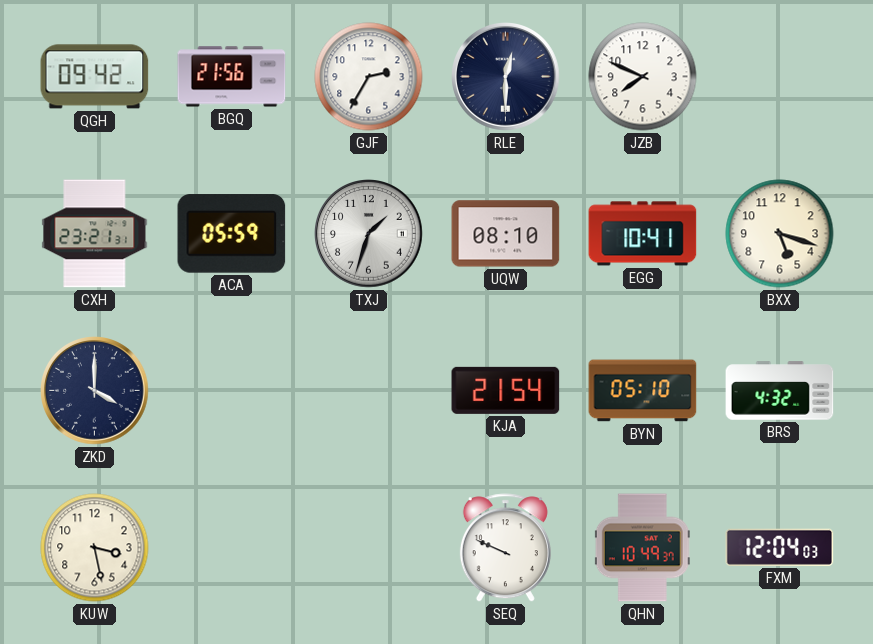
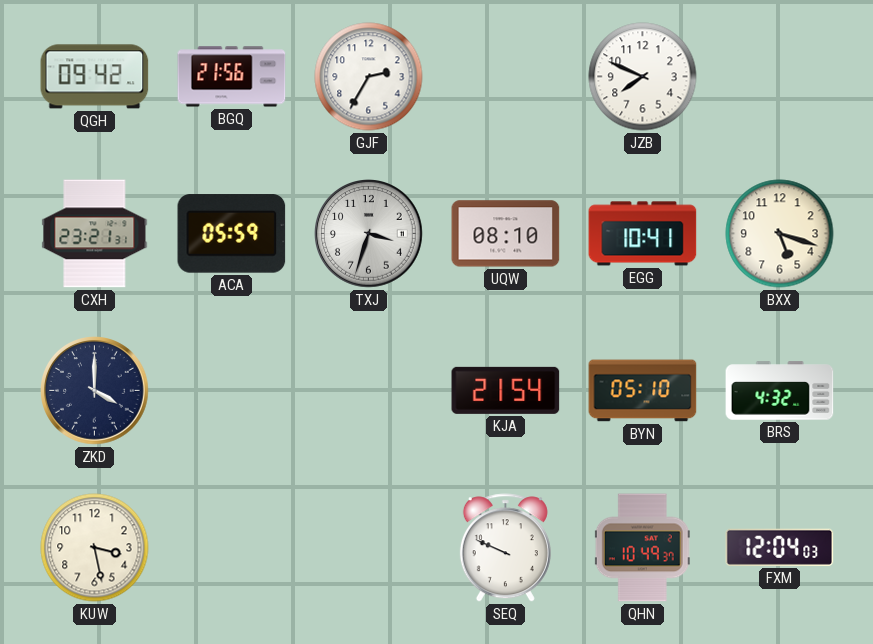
RLE: 12:30 -> none (506, 77)
TXJ: 1:33 -> 3:33 (369, 234)
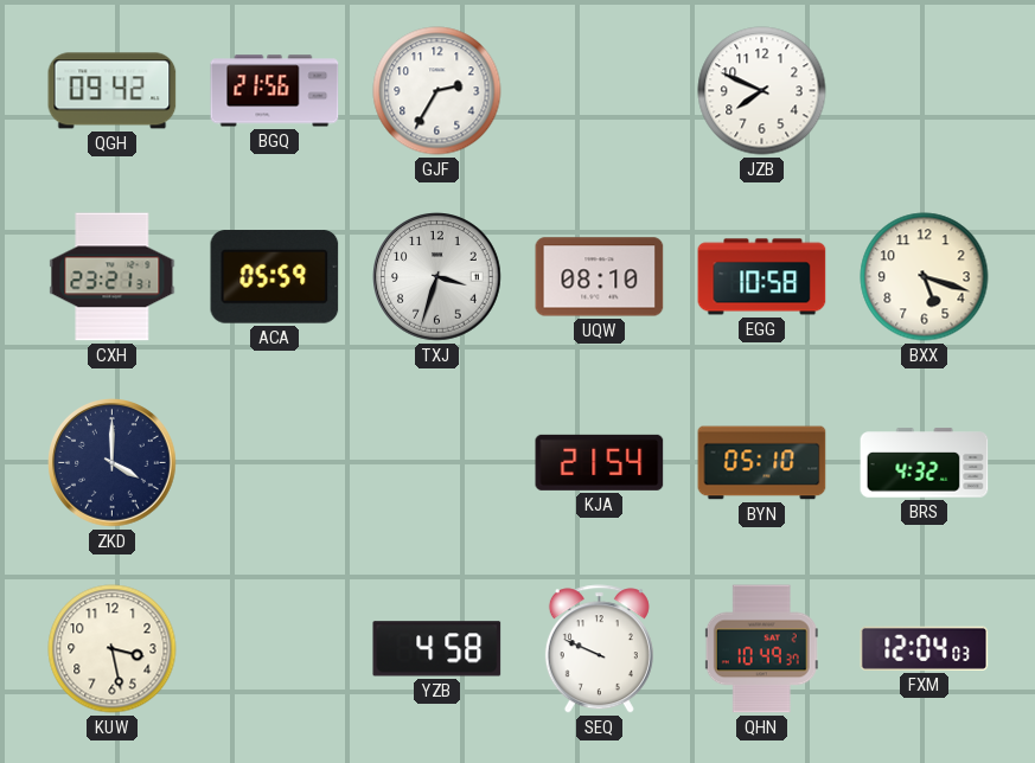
EGG: 10:41 -> 10:58 (762, 277)
YZB: none -> 4:58 (437, 649)
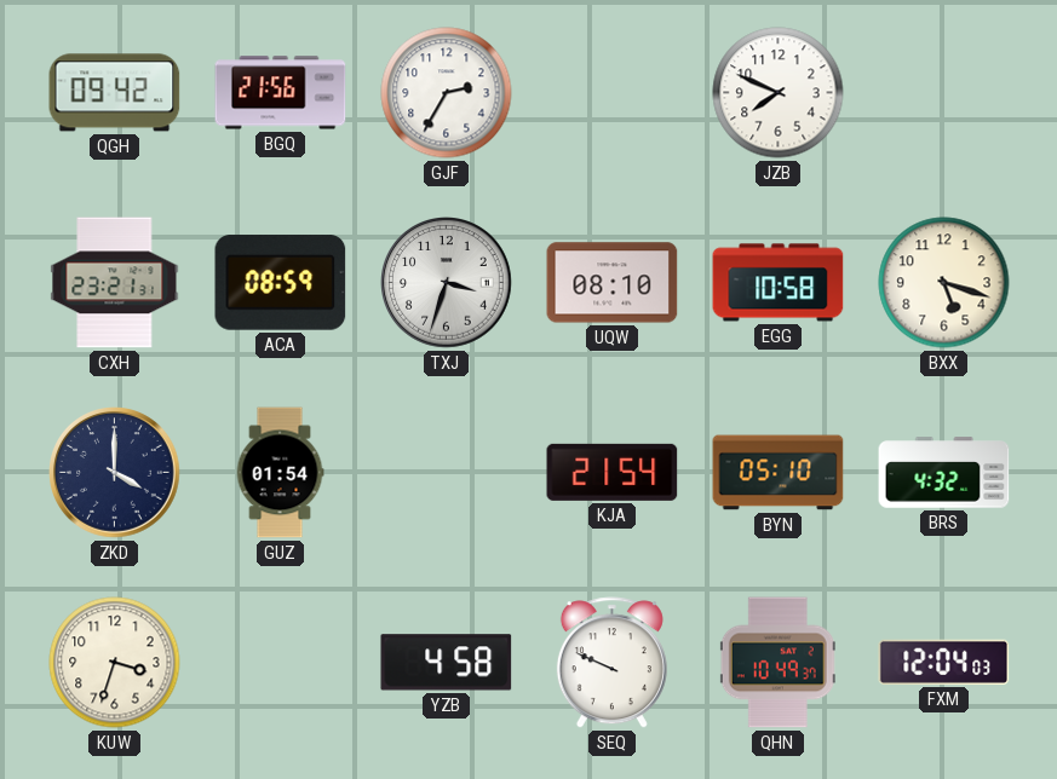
ACA: 05:59 -> 08:59 (281, 283)
GUZ: none -> 01:54 (280, 473)
KUW: 3:28 -> 3:33 (115, 663)
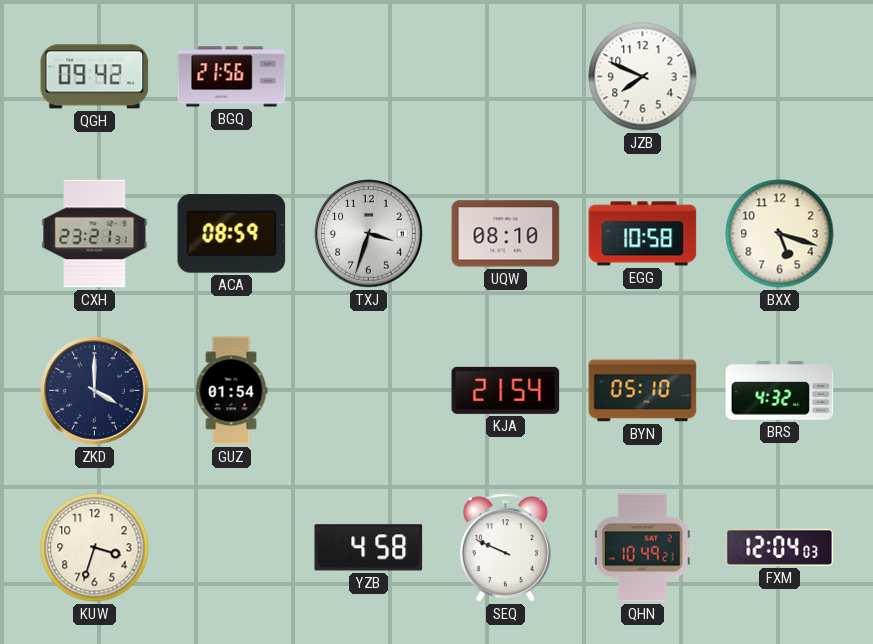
GJF: 2:35 -> none (447, 93)
QHN: 10:49:37 -> 10:49:21 (642, 548)
